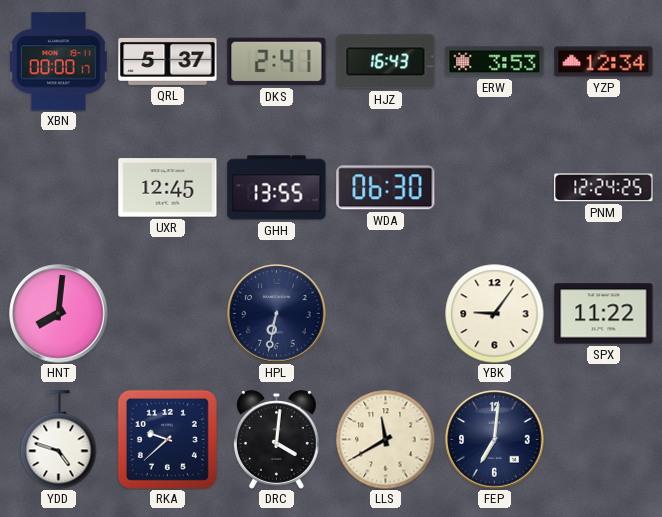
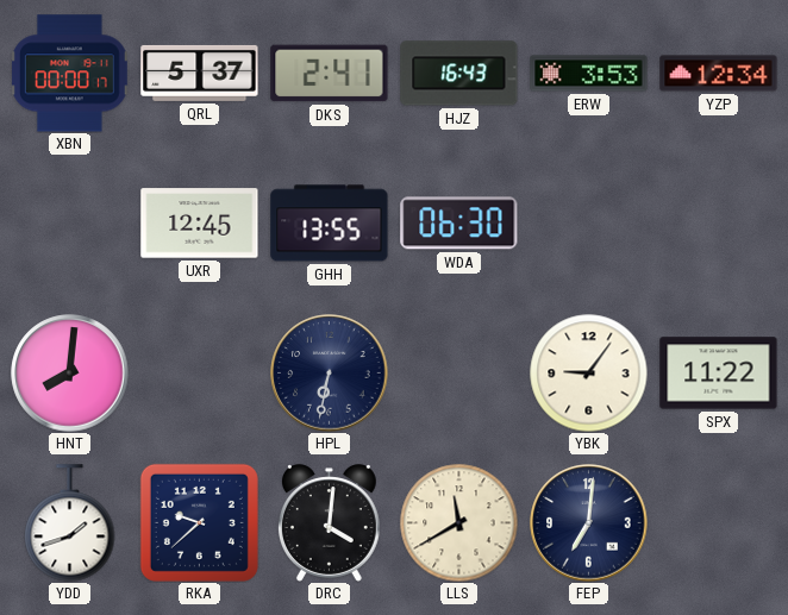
PNM: 12:24 -> none (604, 188)
YDD: 4:48 -> 1:42 (70, 523)
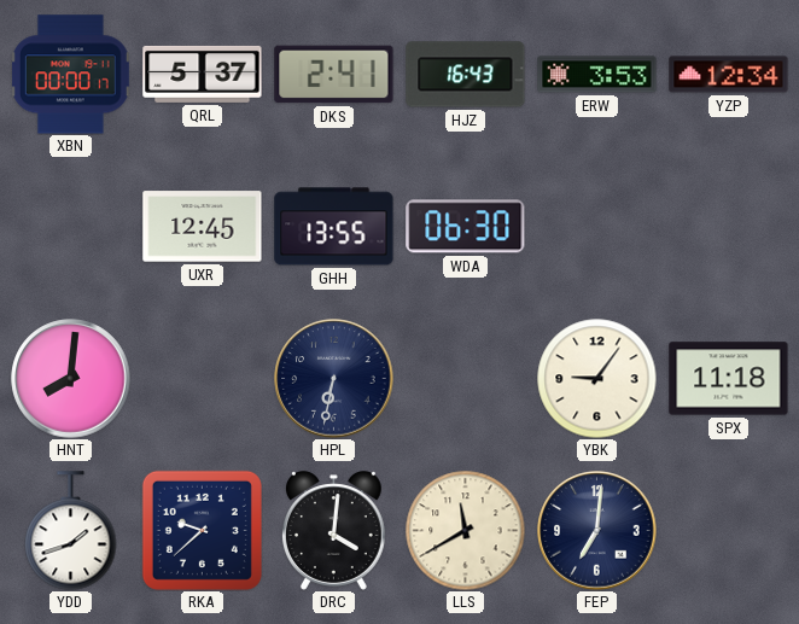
SPX: 11:22 -> 11:18 (729, 379)
